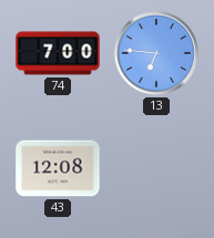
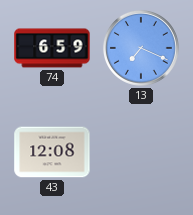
74: 7:00 -> 6:59 (52, 48)
13: 6:46 -> 7:19 (141, 48)
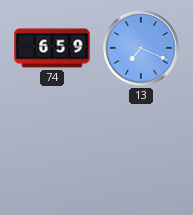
43: 12:08 -> none (52, 152)
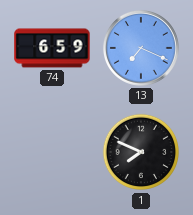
1: none -> 7:49 (141, 152)
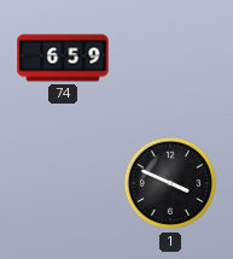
13: 7:19 -> none (141, 48)
1: 7:49 -> 3:49 (170, 183)
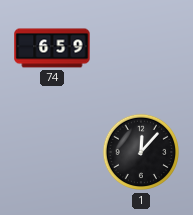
1: 3:49 -> 12:07 (141, 152)
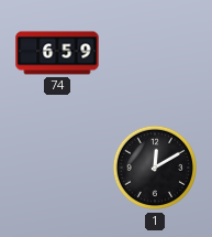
1: 12:07 -> 12:10 (155, 168)
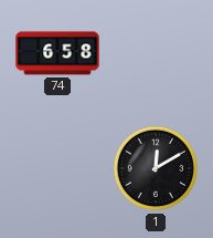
74: 6:59 -> 6:58 (57, 53)
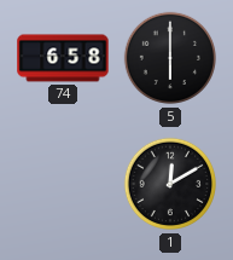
5: none -> 6:00 (170, 58)
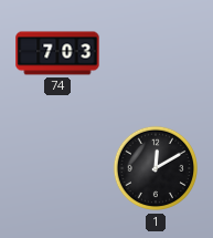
74: 6:58 -> 7:03 (57, 53)
5: 6:00 -> none (170, 58)
